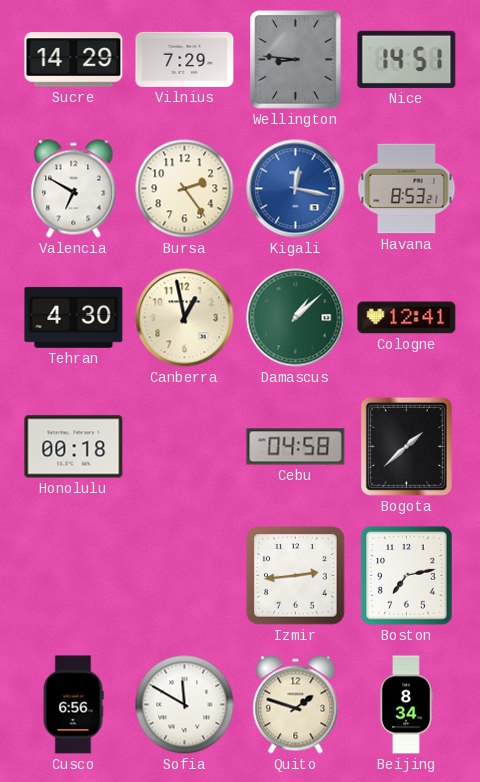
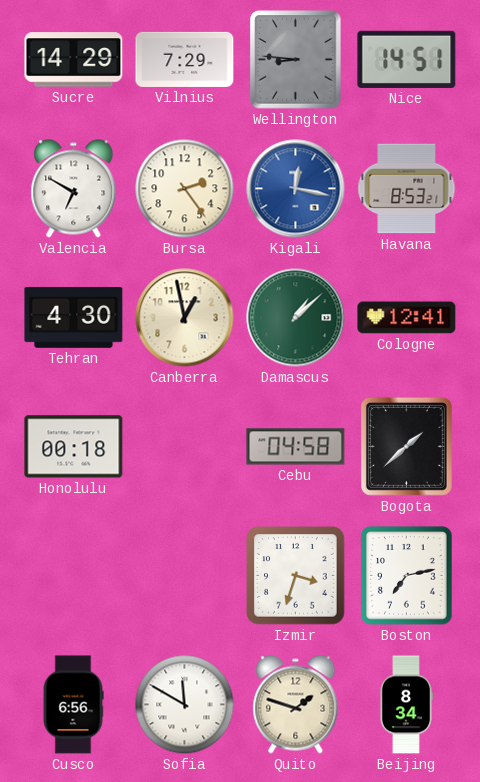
Izmir: 2:44 -> 3:33 (296, 576)
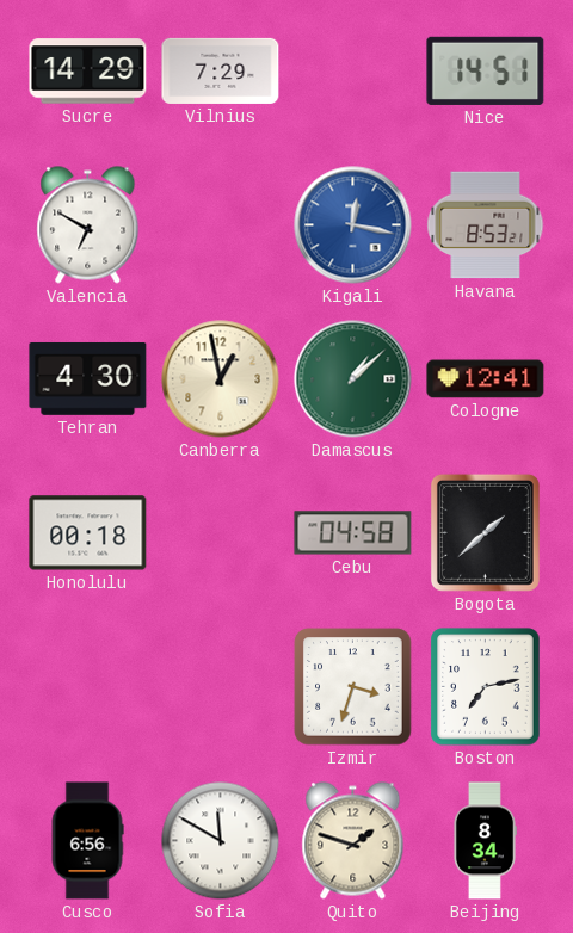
Wellington: 8:46 -> none (296, 60)
Bursa: 2:24 -> none (185, 189)
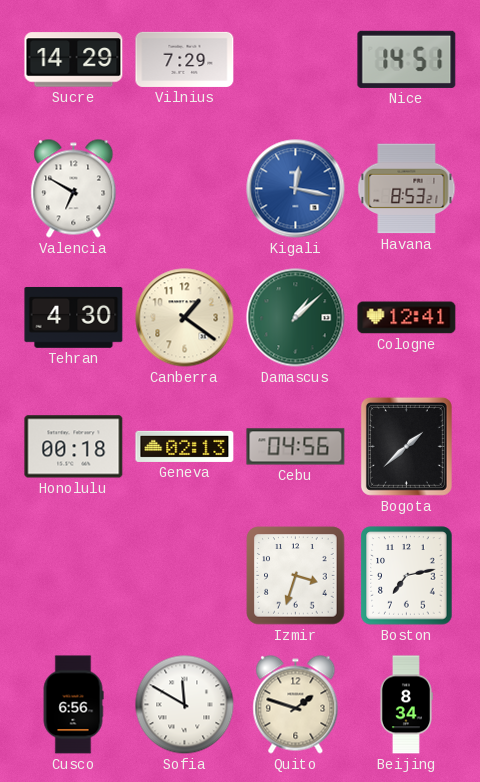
Canberra: 12:58 -> 1:21 (185, 318)
Geneva: none -> 02:13 (185, 446)
Cebu: 04:58 -> 04:56 (296, 447)
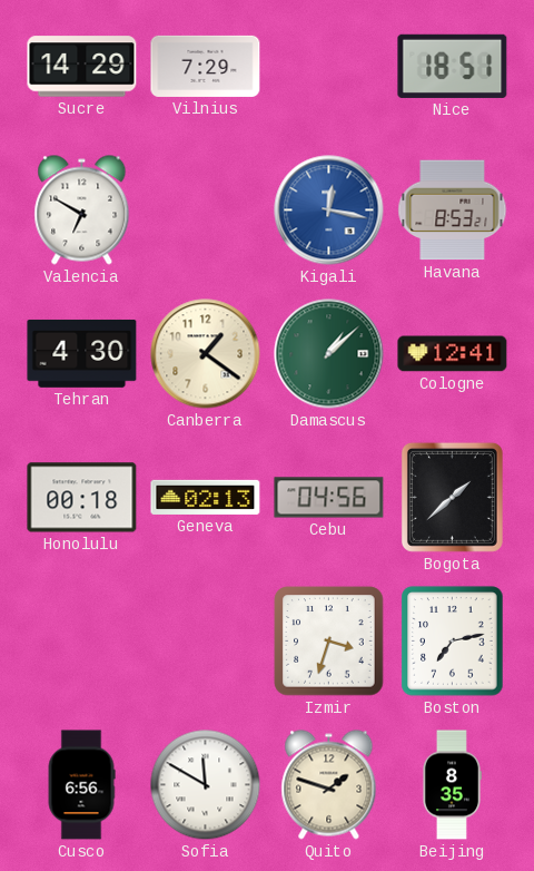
Nice: 14:51 -> 18:51 (453, 66)
Beijing: 8:34 -> 8:35 (452, 785)
